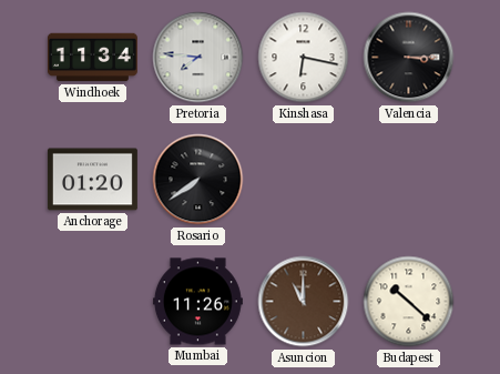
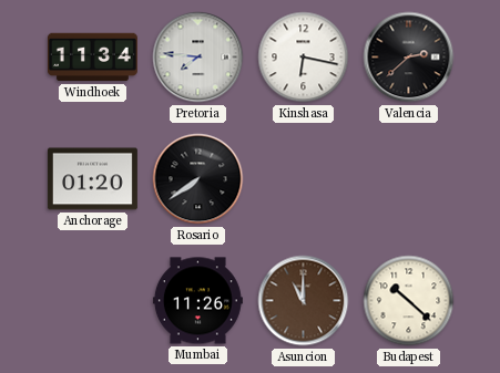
Valencia: 3:15 -> 2:38 (409, 58)
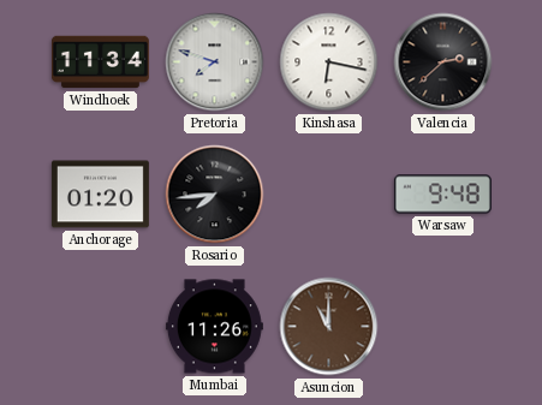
Pretoria: 7:46 -> 7:48 (215, 62)
Rosario: 7:39 -> 7:44 (215, 195)
Warsaw: none -> 9:48 (442, 195)
Budapest: 10:22 -> none (409, 301)
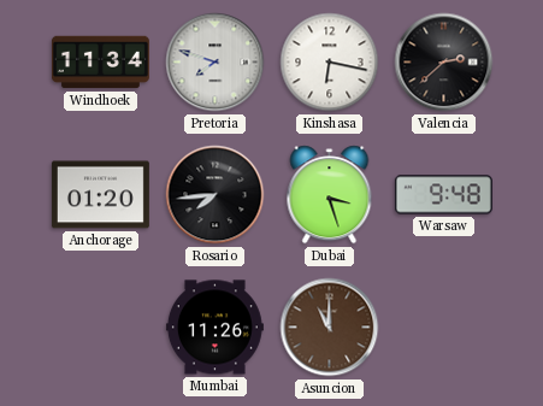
Dubai: none -> 3:27 (330, 195)
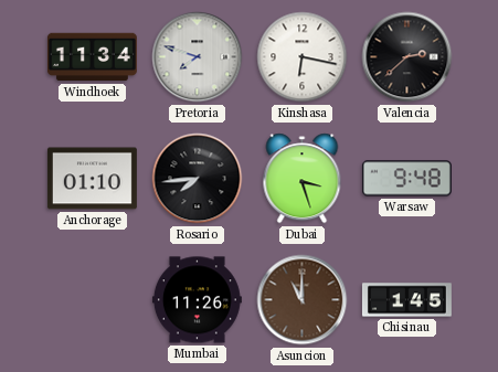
Anchorage: 01:20 -> 01:10 (92, 179)
Chisinau: none -> 1:45 (406, 300)
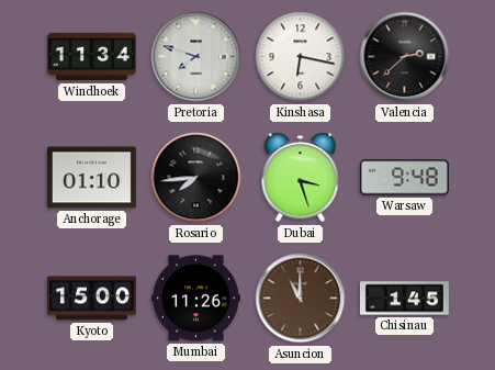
Kyoto: none -> 15:00 (91, 299)
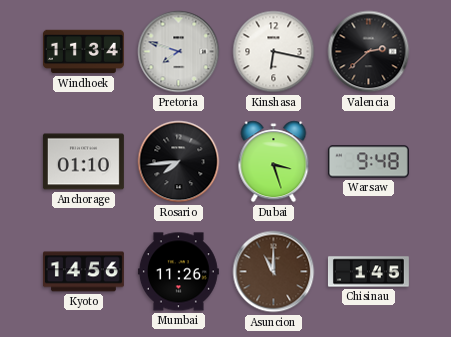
Kyoto: 15:00 -> 14:56 (83, 272)
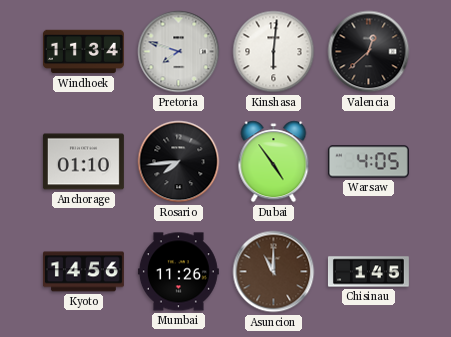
Kinshasa: 6:17 -> 6:01 (274, 52)
Valencia: 2:38 -> 12:38 (369, 52)
Dubai: 3:27 -> 4:54 (274, 162)
Warsaw: 9:48 -> 4:05 (368, 162)
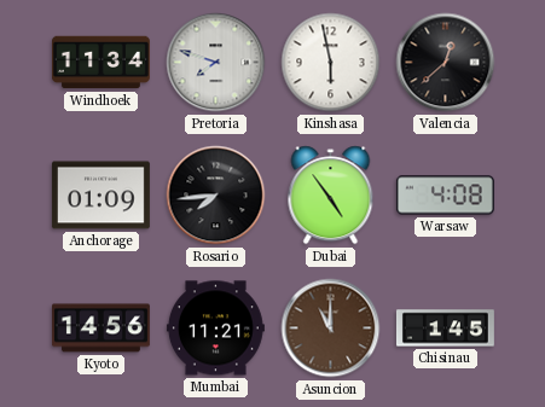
Kinshasa: 6:01 -> 5:58 (331, 63)
Anchorage: 01:10 -> 01:09 (100, 196)
Warsaw: 4:05 -> 4:08 (445, 196)
Mumbai: 11:26 -> 11:21 (215, 328)
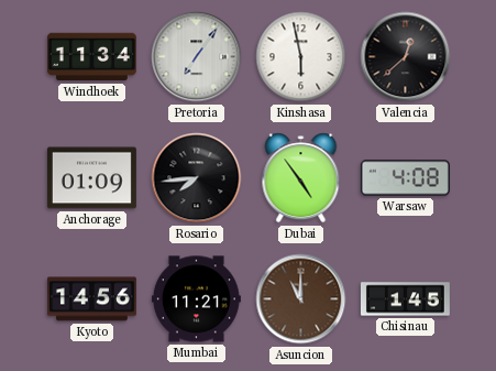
Pretoria: 7:48 -> 7:06 (197, 57)
